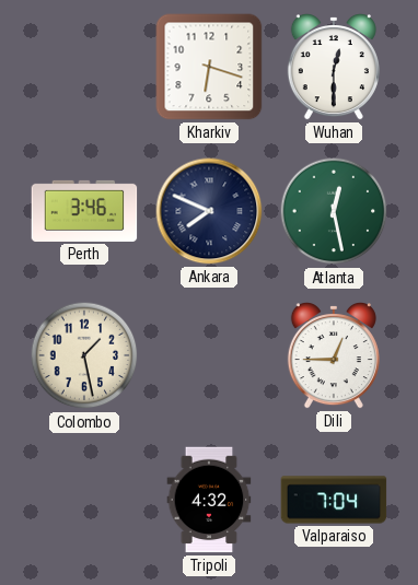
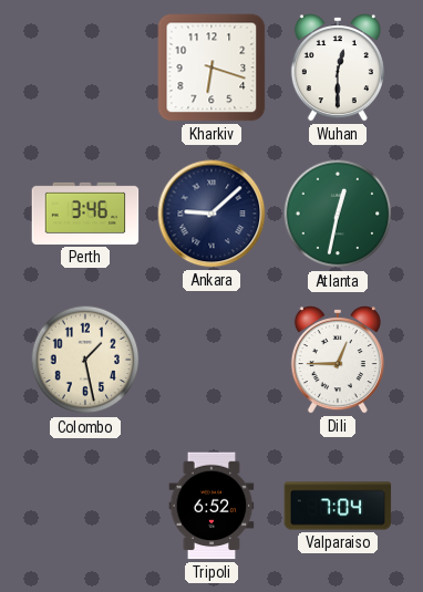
Ankara: 7:49 -> 9:08 (211, 214)
Atlanta: 12:28 -> 12:32 (338, 214)
Tripoli: 4:32 -> 6:52 (211, 506)
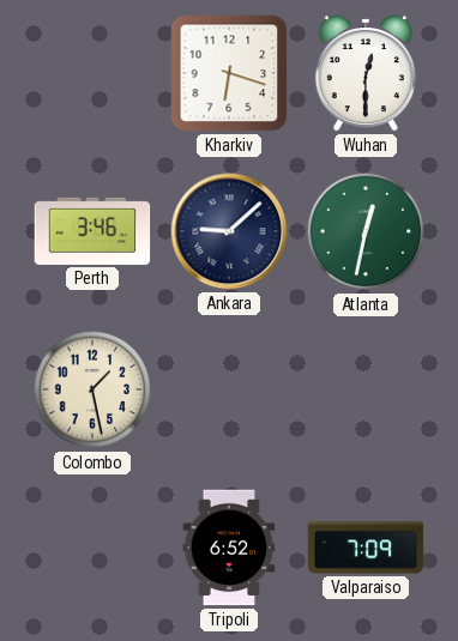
Dili: 12:45 -> none (338, 361)
Valparaiso: 7:04 -> 7:09 (366, 548)
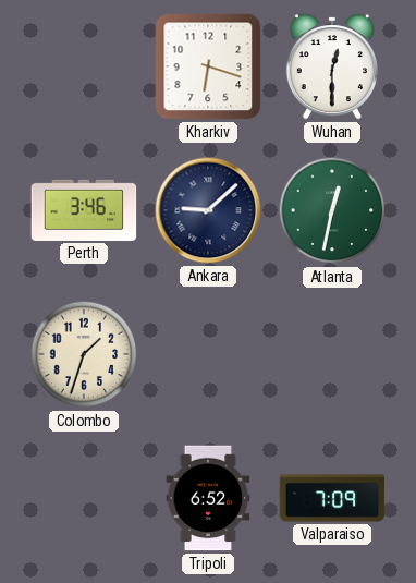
Colombo: 1:28 -> 1:33 (84, 354)
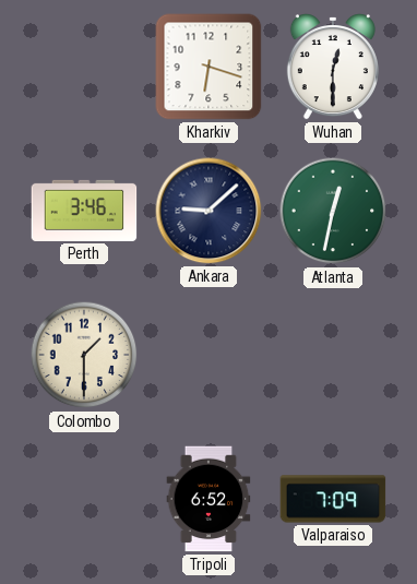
Colombo: 1:33 -> 1:30 (84, 355)
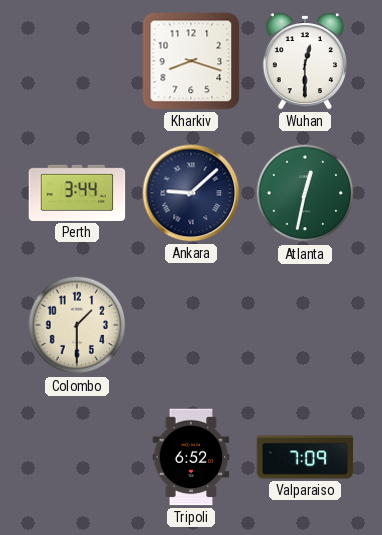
Kharkiv: 6:18 -> 8:18 (191, 61)
Perth: 3:46 -> 3:44 (77, 193)
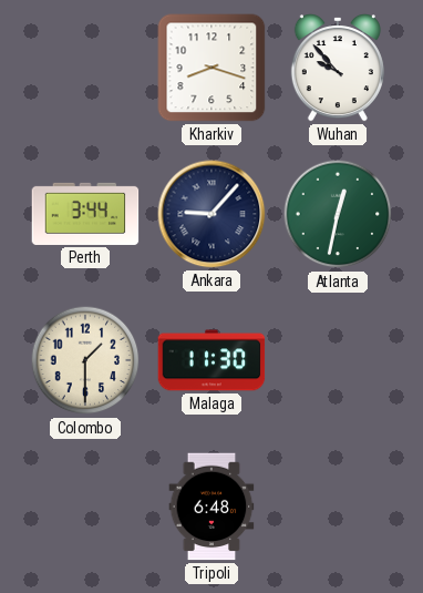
Wuhan: 12:30 -> 9:53 (338, 69)
Ankara: 9:08 -> 9:07 (211, 214)
Malaga: none -> 11:30 (211, 360)
Tripoli: 6:52 -> 6:48 (211, 507)
Valparaiso: 7:09 -> none (305, 457)
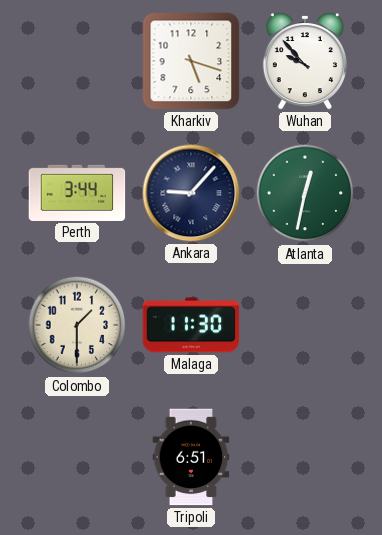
Kharkiv: 8:18 -> 5:18 (191, 61)
Tripoli: 6:48 -> 6:51 (191, 457)
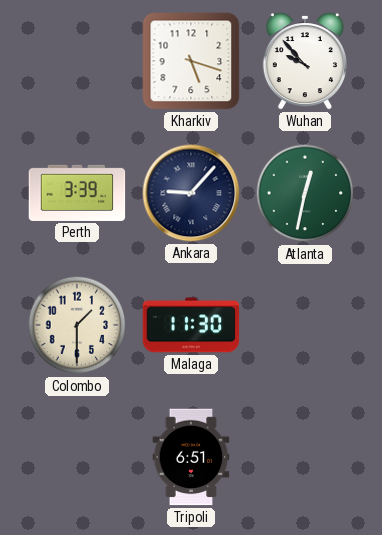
Perth: 3:44 -> 3:39 (77, 193)
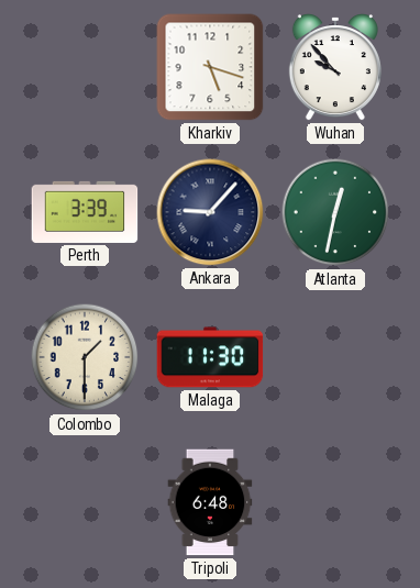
Tripoli: 6:51 -> 6:48 (210, 502)
